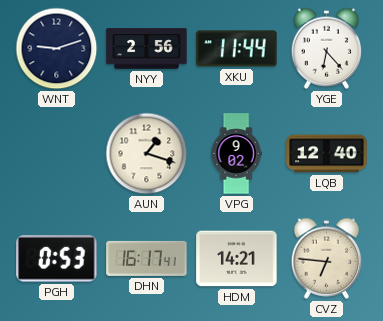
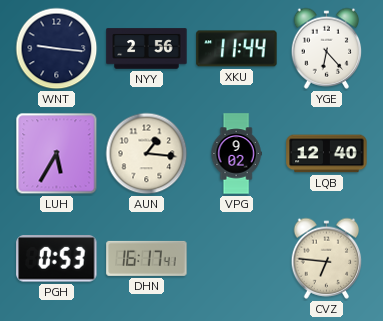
WNT: 9:12 -> 9:16 (57, 49)
LUH: none -> 5:35 (57, 154)
AUN: 1:18 -> 1:16 (147, 154)
HDM: 14:21 -> none (237, 259)
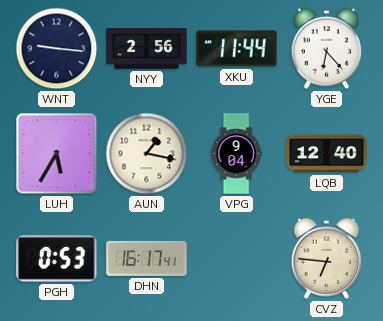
AUN: 1:16 -> 1:17 (147, 154)
VPG: 9:02 -> 9:04 (236, 154)
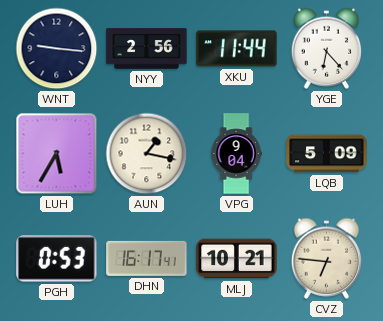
LQB: 12:40 -> 5:09 (327, 154)
MLJ: none -> 10:21 (237, 259)
